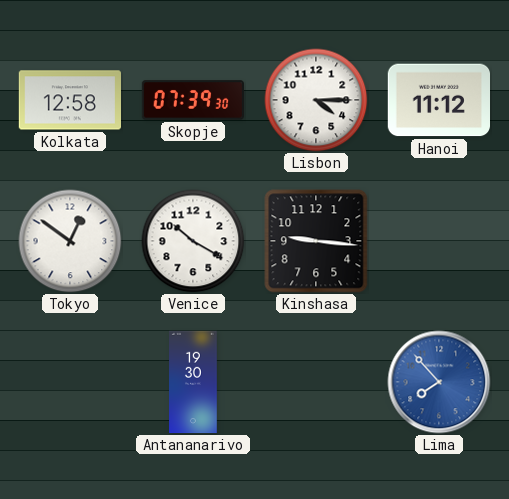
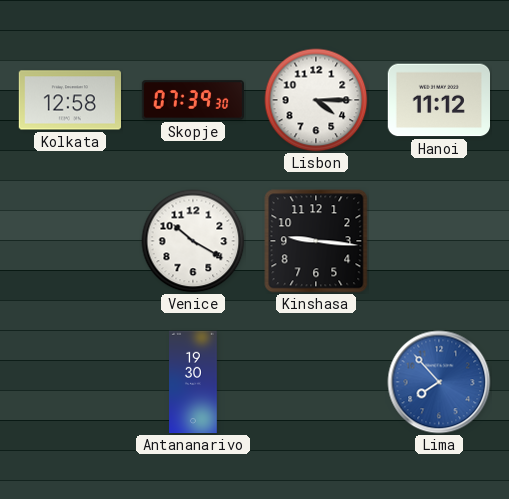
Tokyo: 12:51 -> none (70, 241)
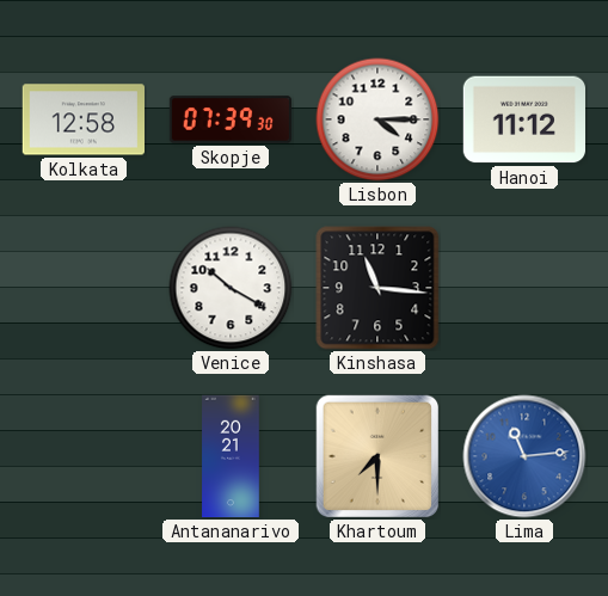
Kinshasa: 9:16 -> 11:16 (377, 288)
Antananarivo: 19:30 -> 20:21 (231, 456)
Khartoum: none -> 7:30 (377, 456)
Lima: 7:53 -> 11:14 (524, 456)
